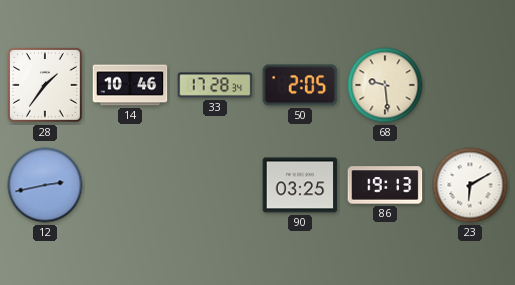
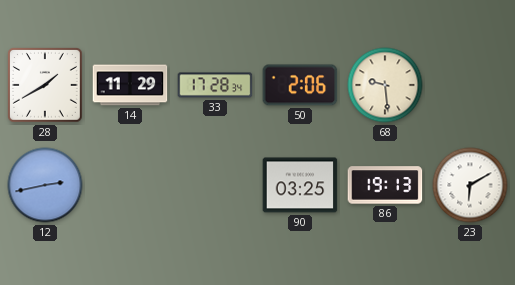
28: 1:36 -> 1:40 (46, 86)
14: 10:46 -> 11:29 (130, 85)
50: 2:05 -> 2:06 (300, 85)
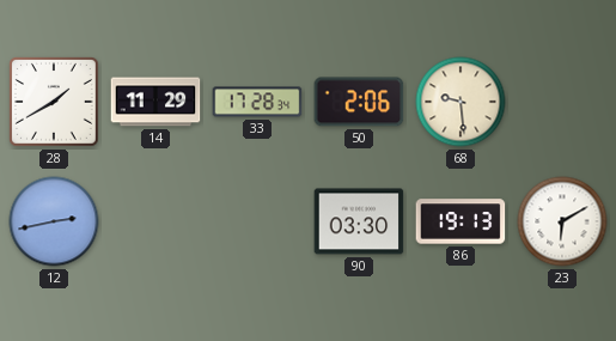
90: 03:25 -> 03:30 (359, 221)
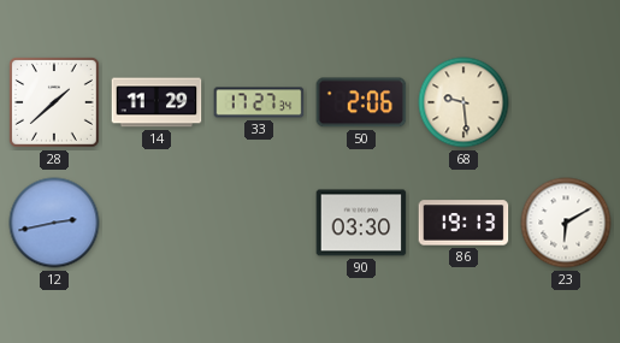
28: 1:40 -> 1:38 (55, 104)
33: 17:28 -> 17:27 (259, 102)
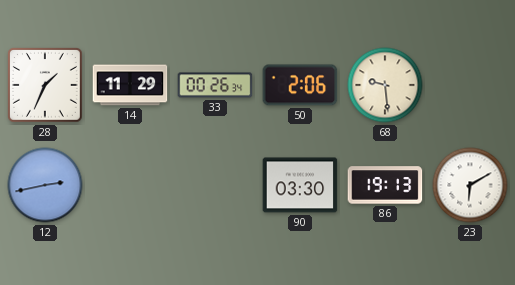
28: 1:38 -> 1:34 (46, 86)
33: 17:27 -> 00:26 (215, 85)
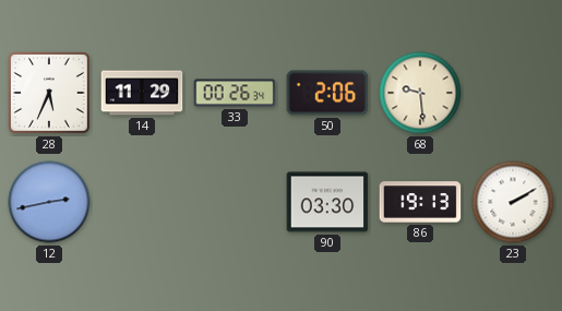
28: 1:34 -> 5:34 (50, 94)
23: 6:10 -> 2:10 (513, 202)
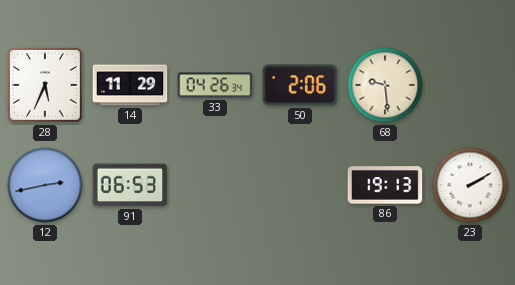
33: 00:26 -> 04:26 (215, 85)
91: none -> 06:53 (130, 185)
90: 03:30 -> none (327, 202)
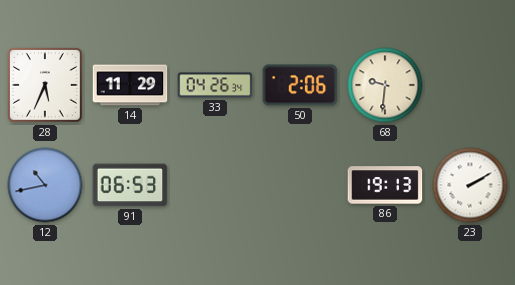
68: 9:29 -> 9:31 (385, 85)
12: 2:43 -> 10:43 (45, 185)
